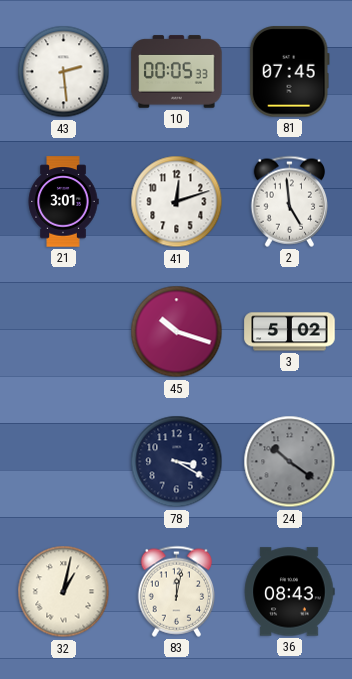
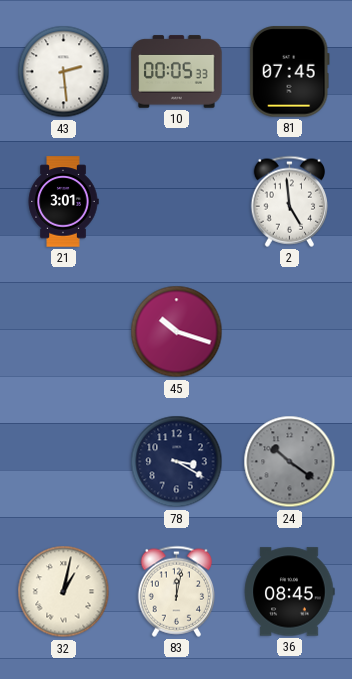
41: 12:12 -> none (177, 202)
3: 5:02 -> none (290, 332)
36: 08:43 -> 08:45 (289, 592)
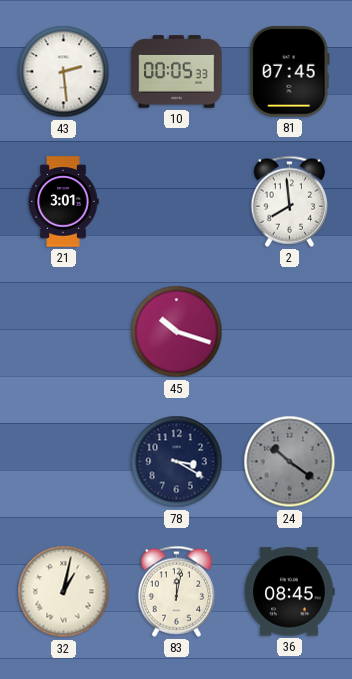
2: 4:59 -> 7:59 (290, 201)
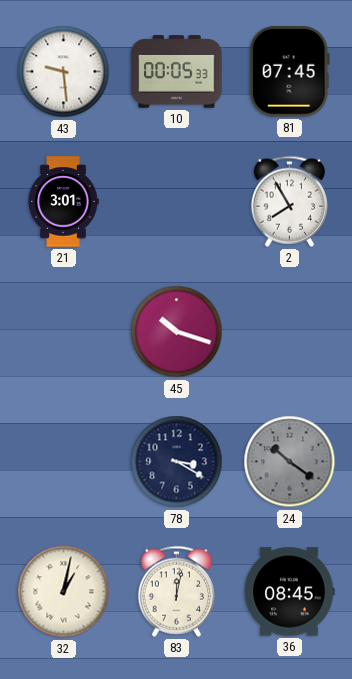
43: 2:29 -> 9:29 (64, 72)
2: 7:59 -> 7:55 (290, 201)
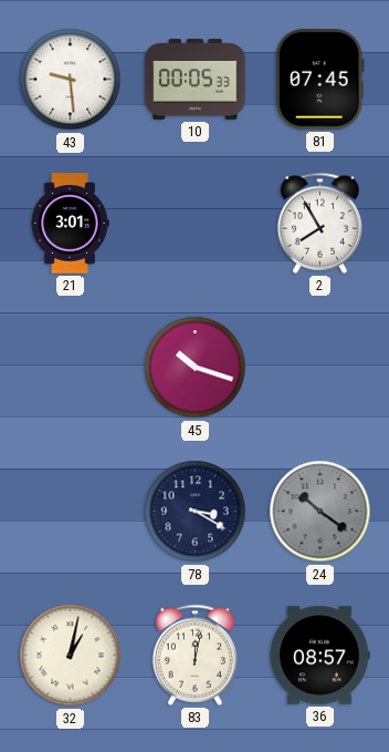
36: 08:45 -> 08:57 (319, 656)
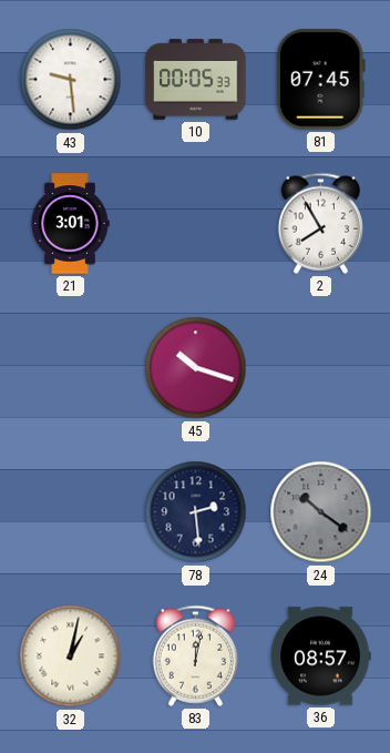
78: 3:20 -> 2:29 (196, 512)
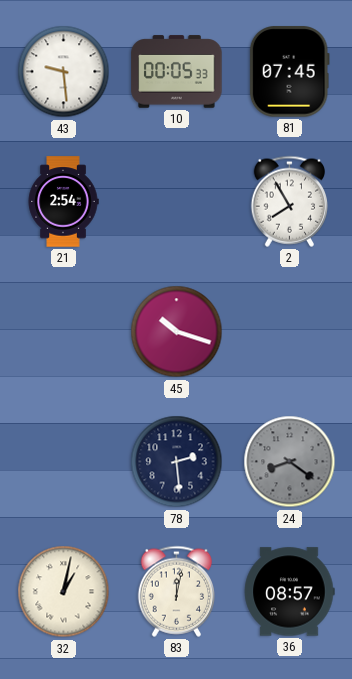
21: 3:01 -> 2:54 (63, 202)
24: 10:21 -> 8:21 (290, 462)
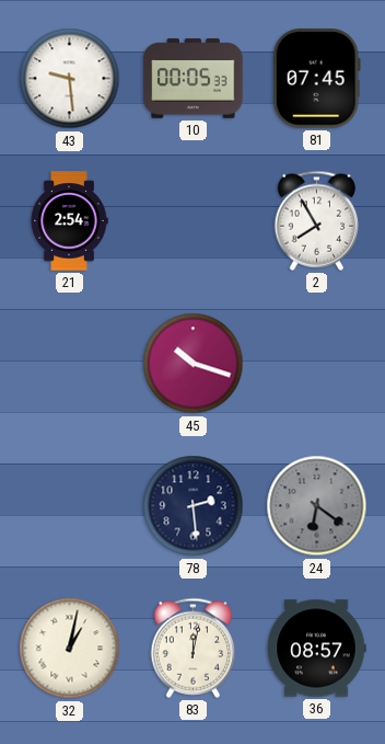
24: 8:21 -> 6:21 (317, 506)
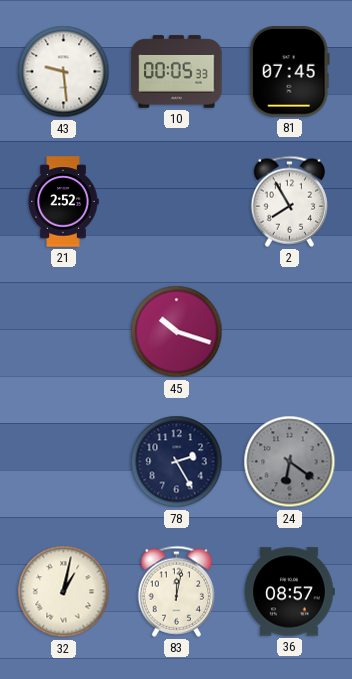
21: 2:54 -> 2:52 (63, 202)
78: 2:29 -> 2:25 (177, 462)
